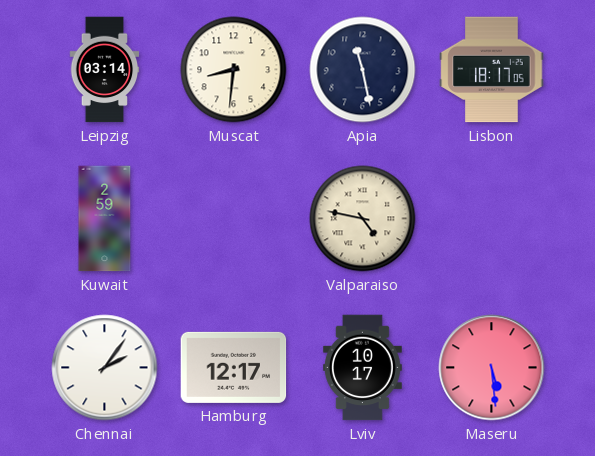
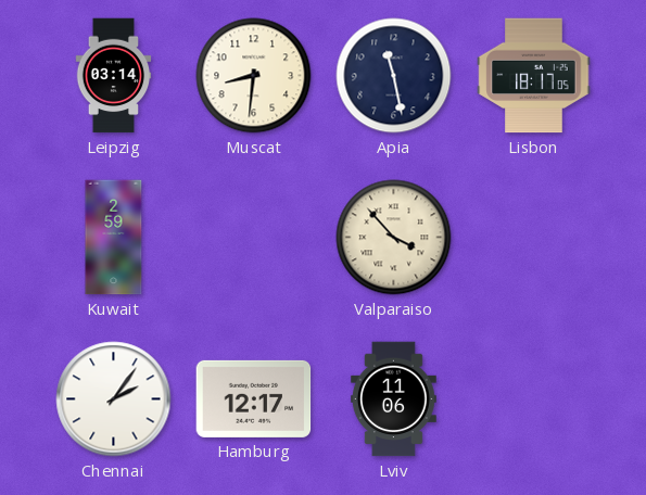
Valparaiso: 4:47 -> 3:53 (394, 238)
Lviv: 10:17 -> 11:06 (393, 399)
Maseru: 5:29 -> none (492, 368)
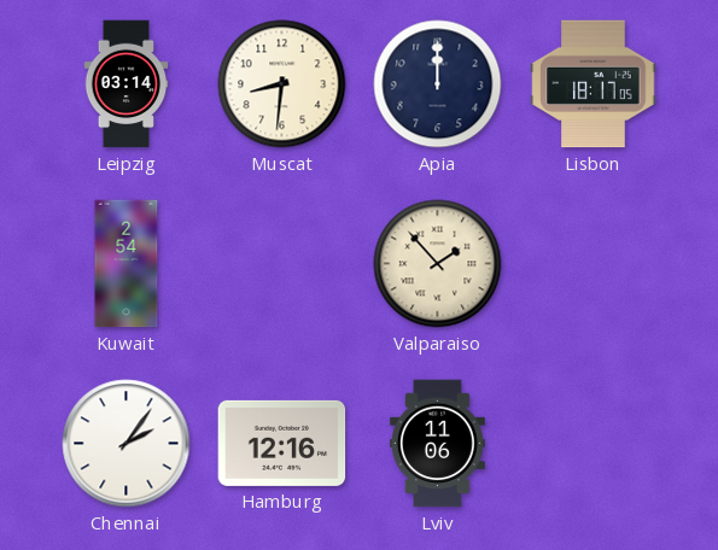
Apia: 11:28 -> 12:00 (438, 84)
Kuwait: 2:59 -> 2:54 (127, 264)
Valparaiso: 3:53 -> 1:53 (438, 264)
Hamburg: 12:17 -> 12:16 (282, 443)
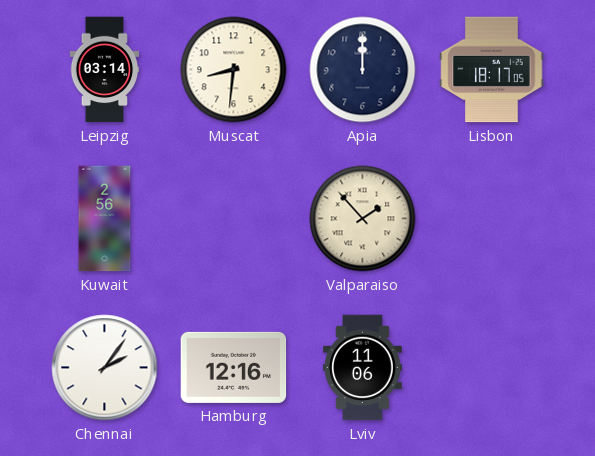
Kuwait: 2:54 -> 2:56 (105, 219)
